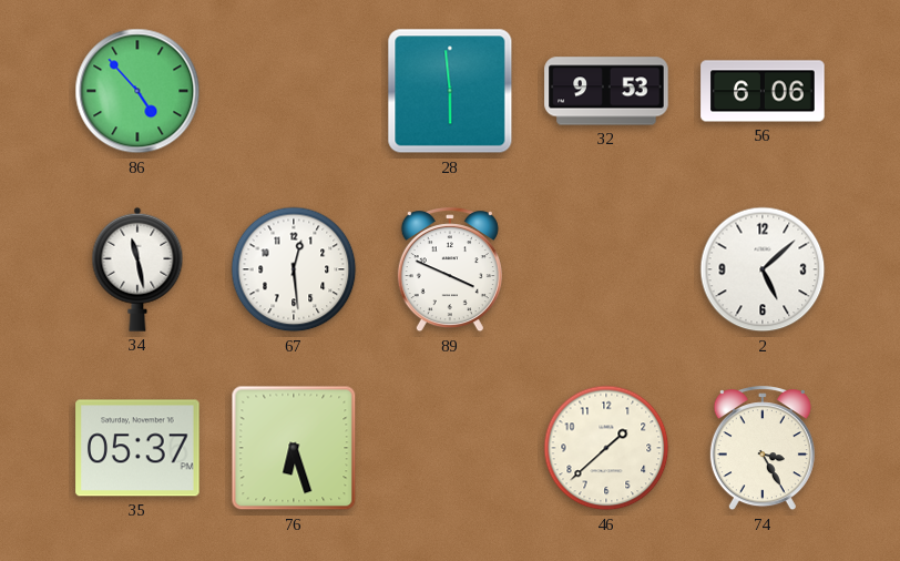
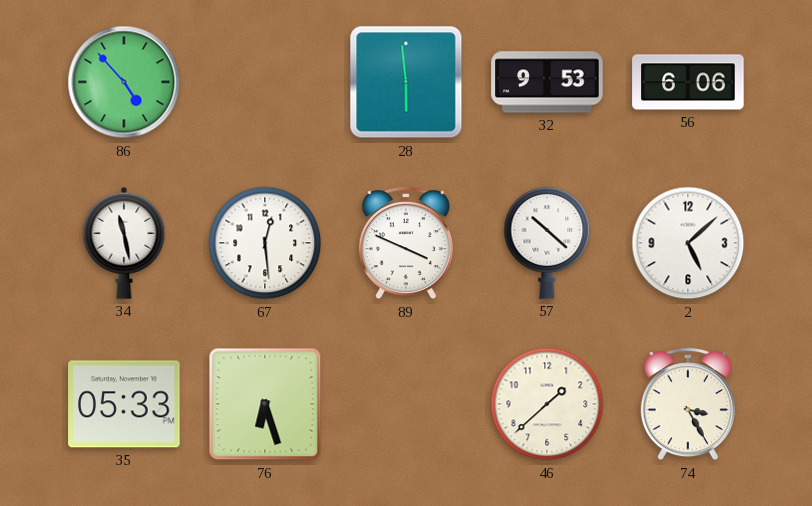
57: none -> 10:22 (547, 243)
35: 05:37 -> 05:33 (124, 404)
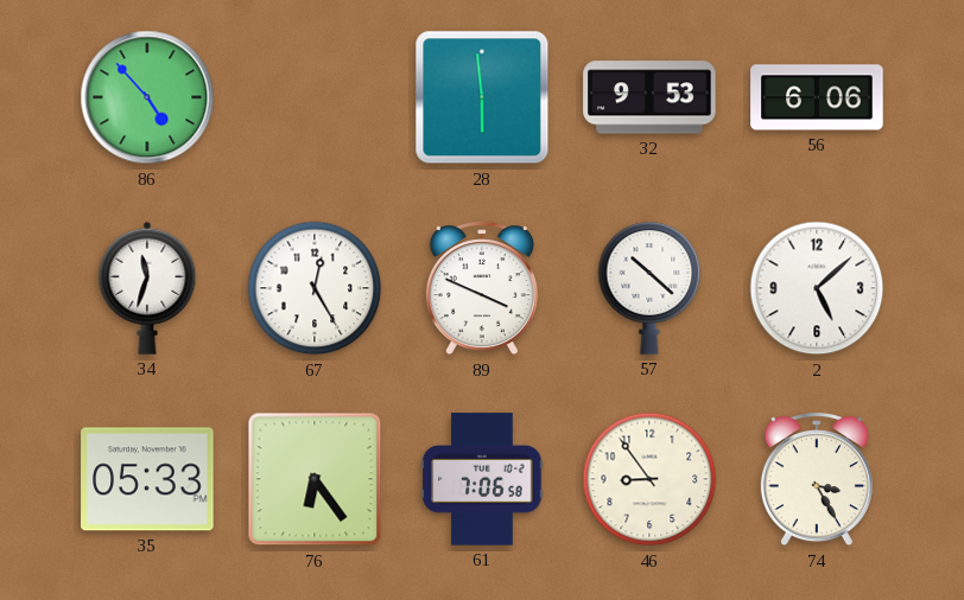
34: 11:28 -> 11:33 (147, 288)
67: 12:29 -> 12:25 (315, 288)
76: 6:27 -> 6:24 (315, 479)
61: none -> 7:06 (482, 479)
46: 1:38 -> 8:54 (649, 479)
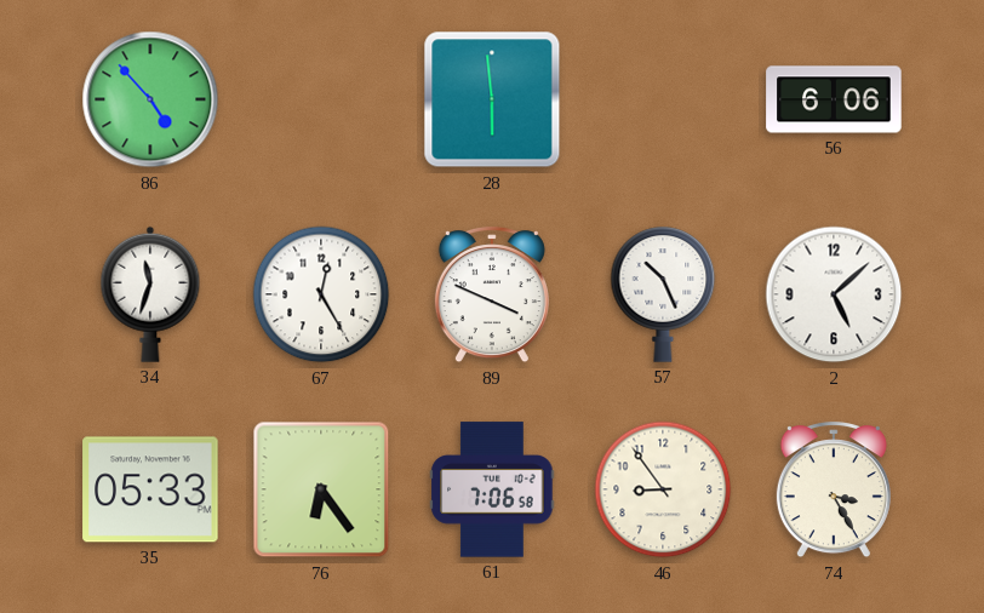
32: 9:53 -> none (649, 97)
57: 10:22 -> 10:26 (663, 294)
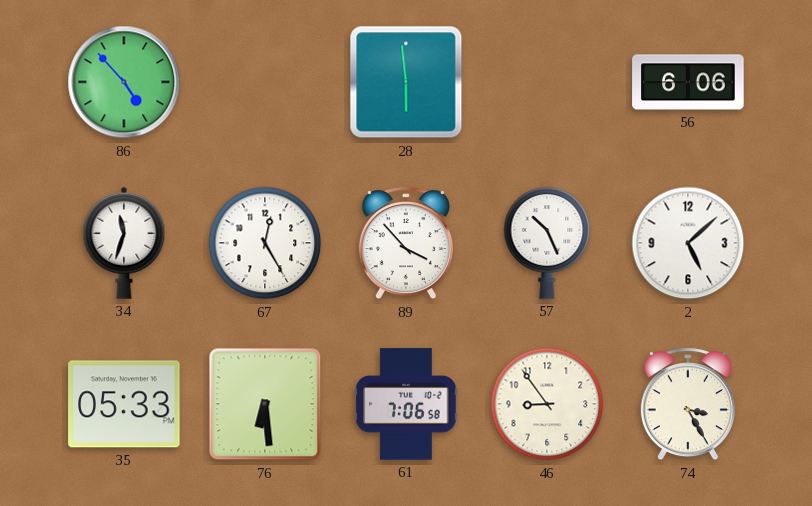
89: 3:49 -> 3:53 (406, 244)
76: 6:24 -> 6:29 (265, 404)
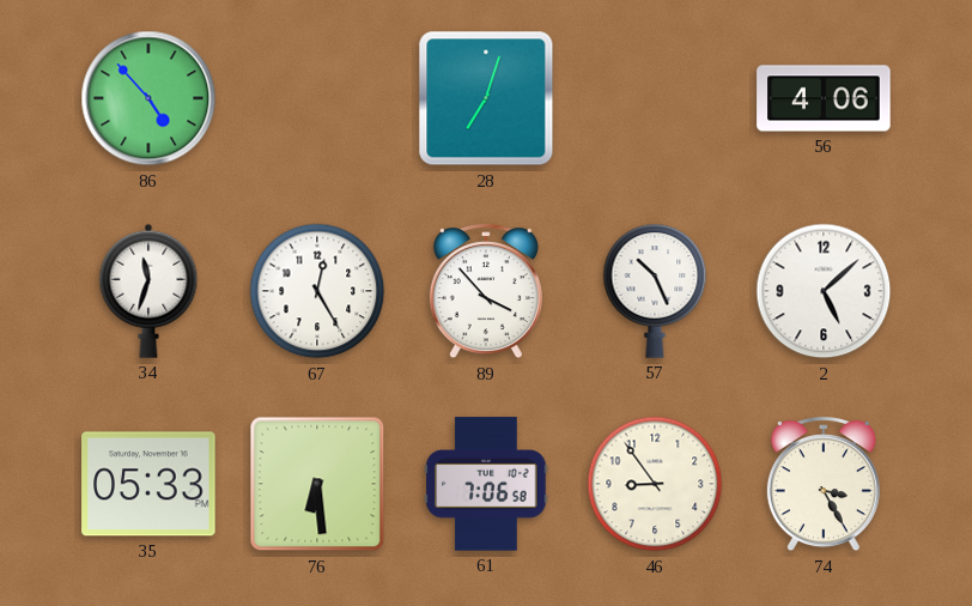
28: 5:59 -> 7:03 (486, 98)
56: 6:06 -> 4:06 (824, 98)
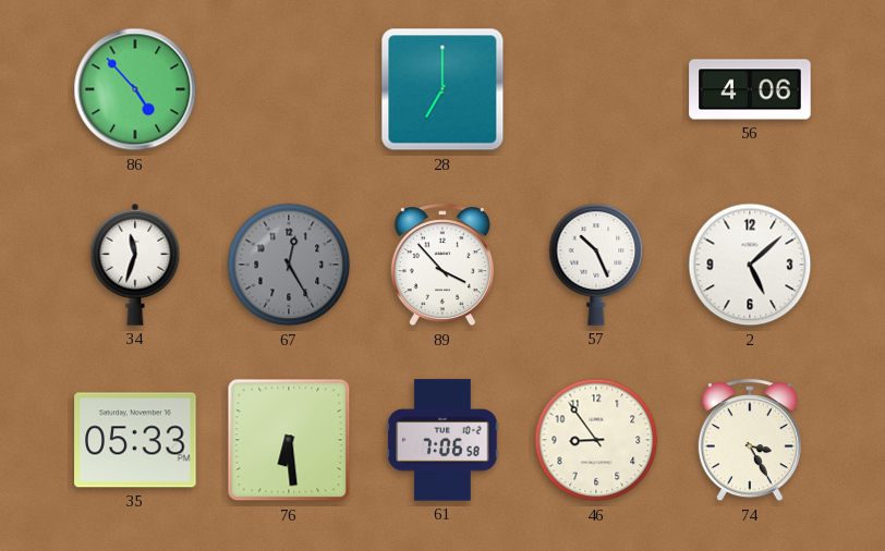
28: 7:03 -> 7:00 (442, 89)
67 dial: white -> grey (289, 265)
